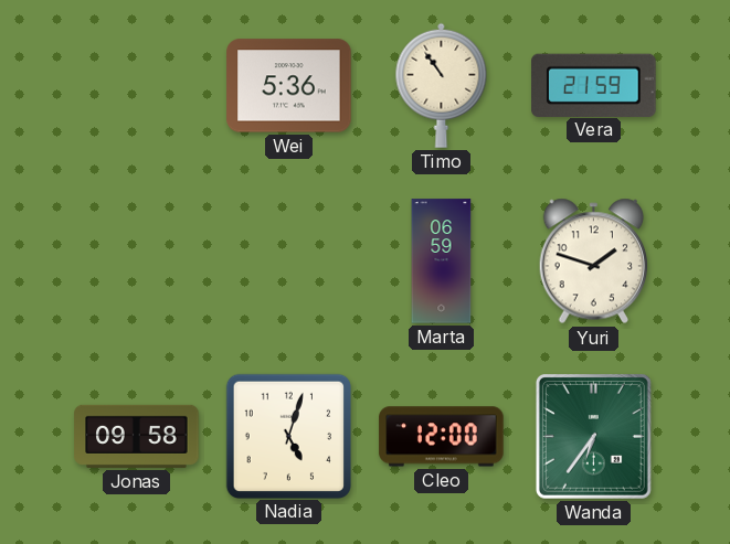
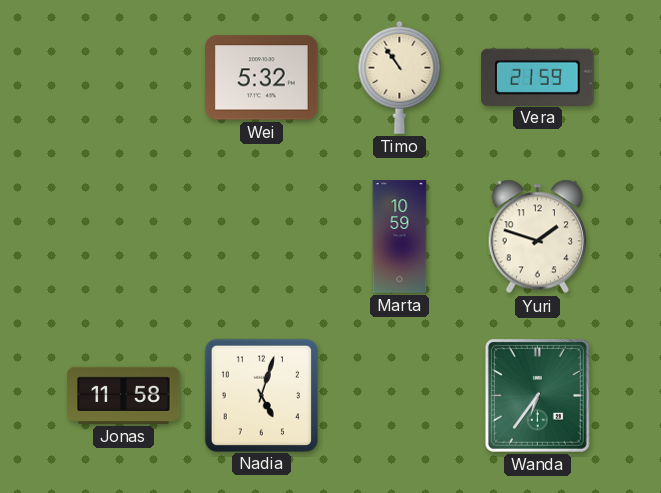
Wei: 5:36 -> 5:32 (262, 78)
Marta: 06:59 -> 10:59 (400, 237)
Jonas: 09:58 -> 11:58 (124, 395)
Cleo: 12:00 -> none (442, 437)
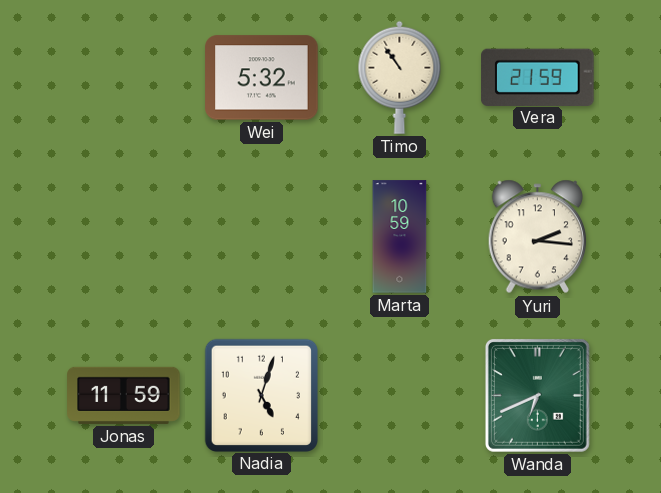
Yuri: 1:48 -> 2:16 (538, 237)
Jonas: 11:58 -> 11:59 (124, 395)
Wanda: 6:36 -> 6:41 (537, 395)
